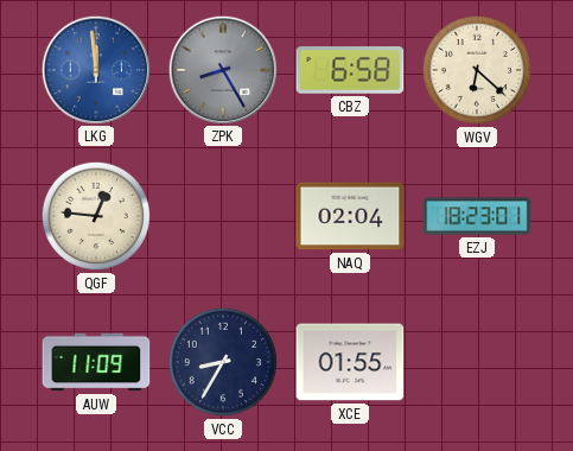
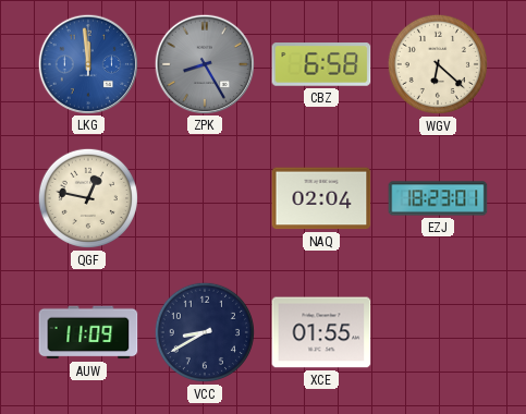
QGF: 12:46 -> 12:47 (88, 198)
VCC: 8:35 -> 8:40 (205, 332)
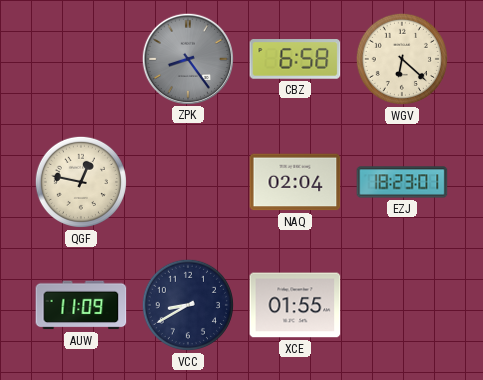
LKG: 11:59 -> none (87, 63)
ZPK: 8:25 -> 8:24 (187, 58)
